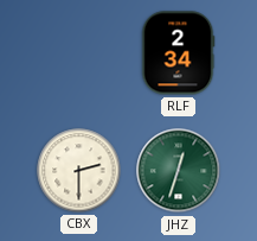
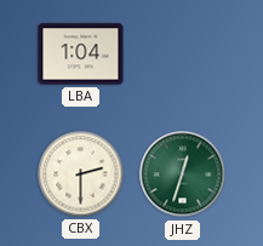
LBA: none -> 1:04 (81, 55)
RLF: 2:34 -> none (178, 53)
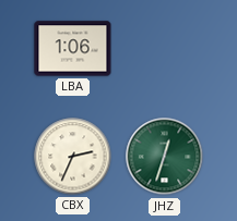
LBA: 1:04 -> 1:06 (73, 49)
CBX: 2:30 -> 2:34 (73, 157)
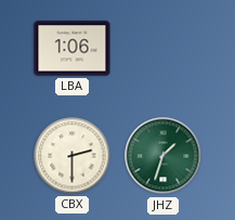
CBX: 2:34 -> 2:30 (73, 156)
JHZ: 12:33 -> 1:33 (164, 156)
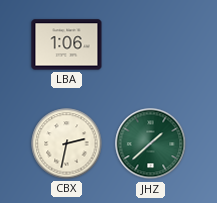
CBX: 2:30 -> 2:32 (67, 144)
JHZ: 1:33 -> 1:38 (151, 144)
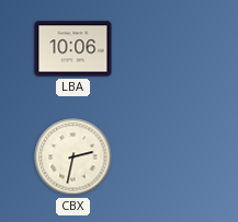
LBA: 1:06 -> 10:06 (73, 49)
JHZ: 1:38 -> none (151, 144)
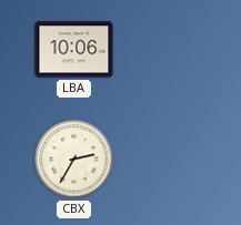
CBX: 2:32 -> 2:35 (74, 160)
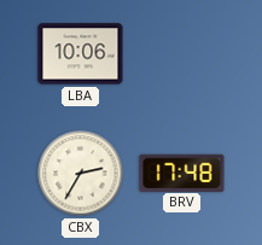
BRV: none -> 17:48 (182, 173)
